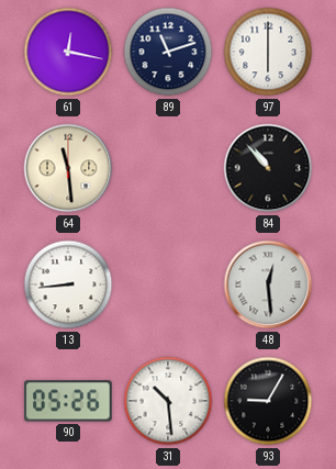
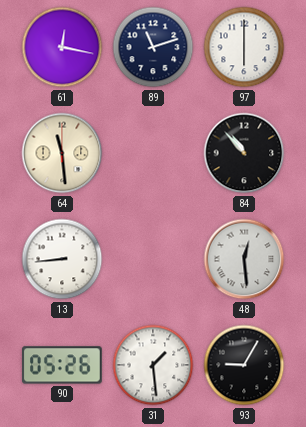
31: 10:29 -> 1:29 (153, 365)
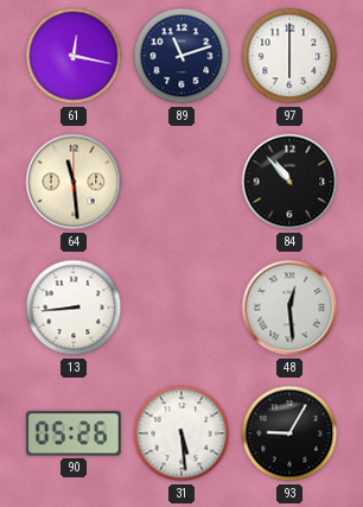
31: 1:29 -> 5:29 (181, 433)
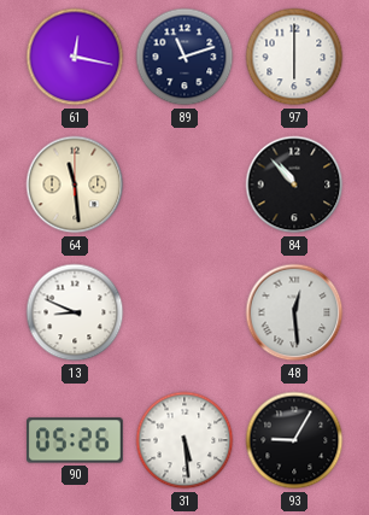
13: 8:44 -> 8:49 (75, 312)
